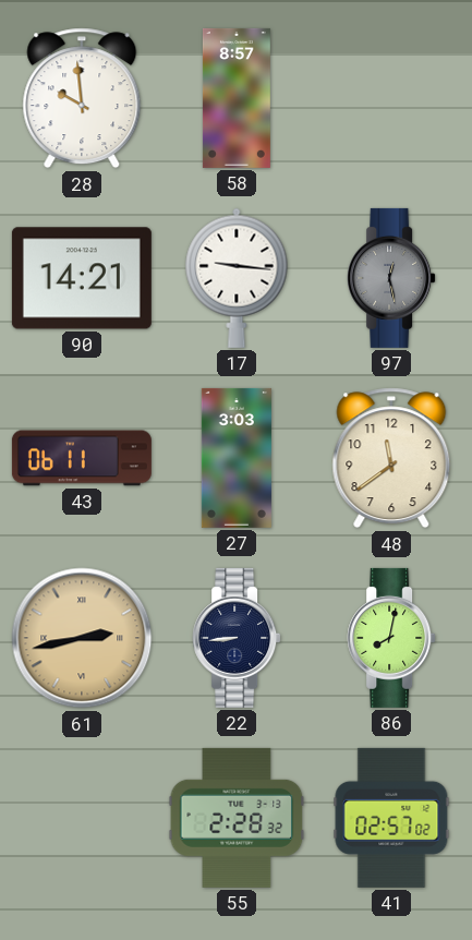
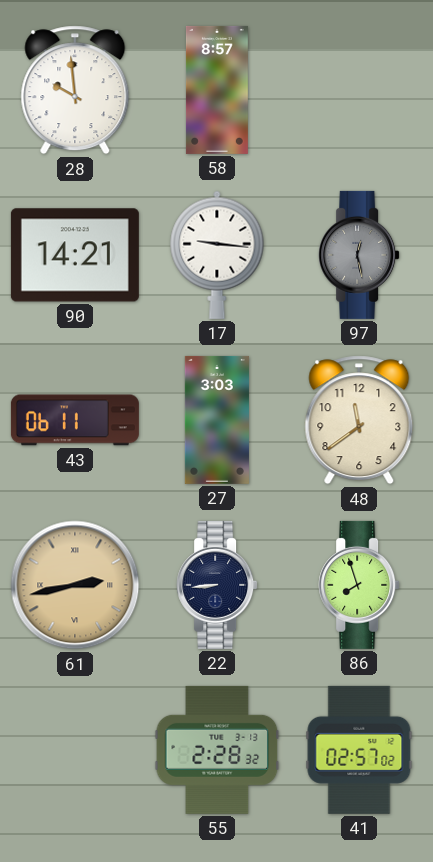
86: 8:02 -> 7:57 (359, 585)
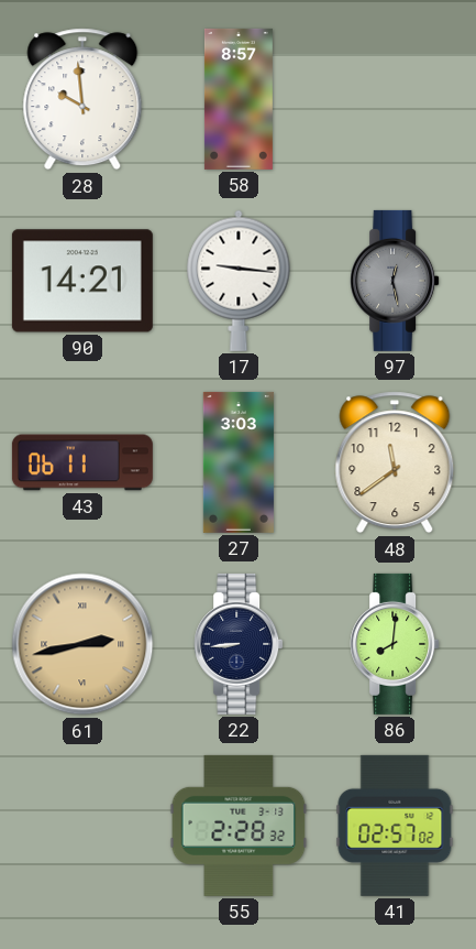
86: 7:57 -> 8:01 (395, 644)
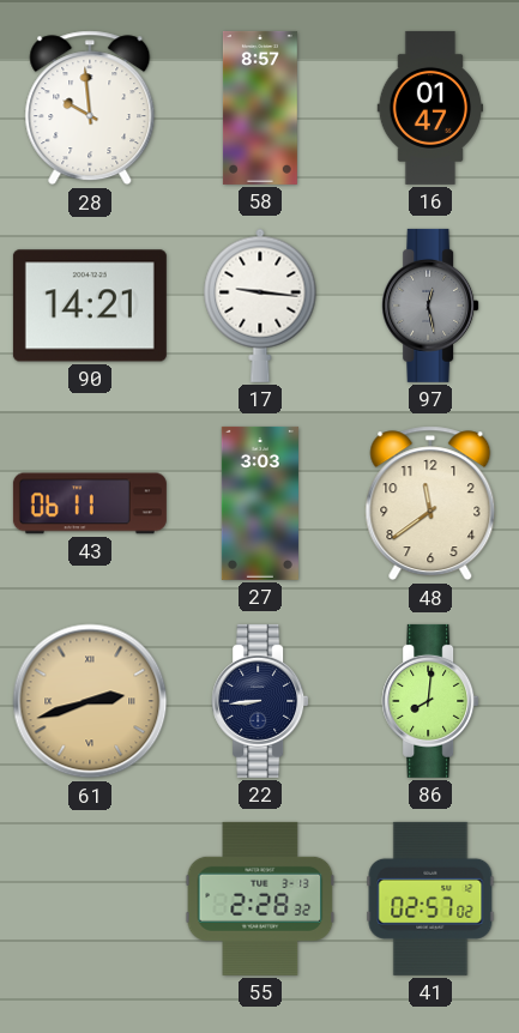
16: none -> 01:47 (429, 108)
61: 2:43 -> 2:42 (90, 701)
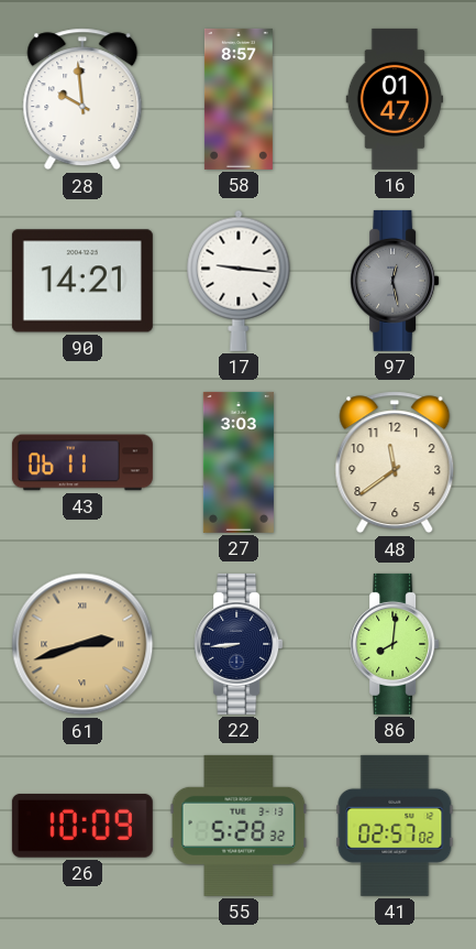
26: none -> 10:09 (82, 826)
55: 2:28 -> 5:28 (239, 826)
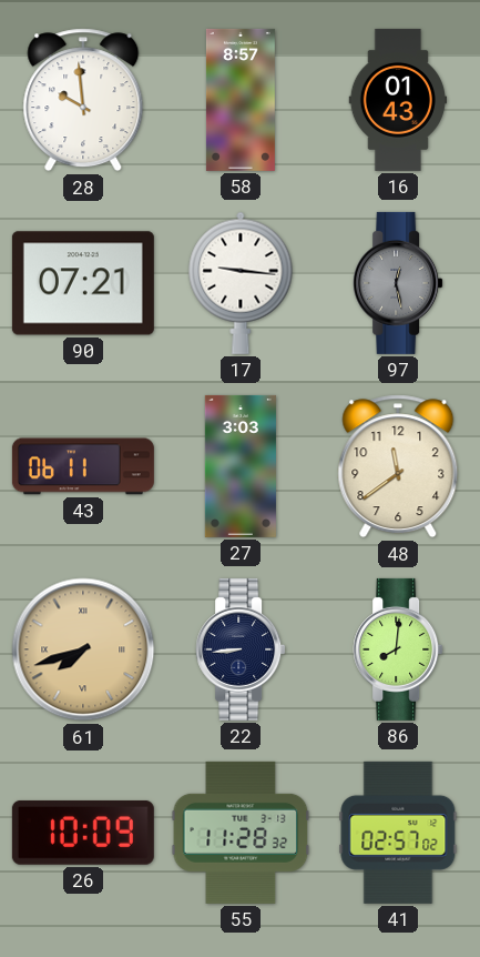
16: 01:47 -> 01:43 (397, 100)
90: 14:21 -> 07:21 (83, 283)
61: 2:42 -> 7:42 (83, 649)
55: 5:28 -> 11:28 (241, 833)
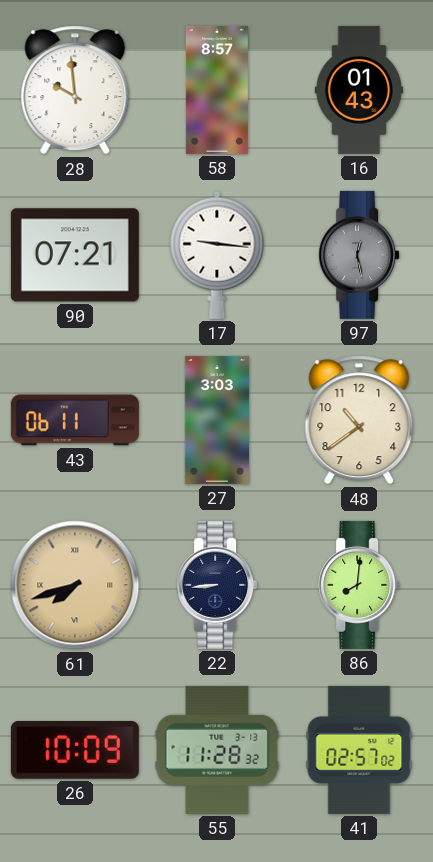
48: 11:39 -> 10:39 (359, 420)
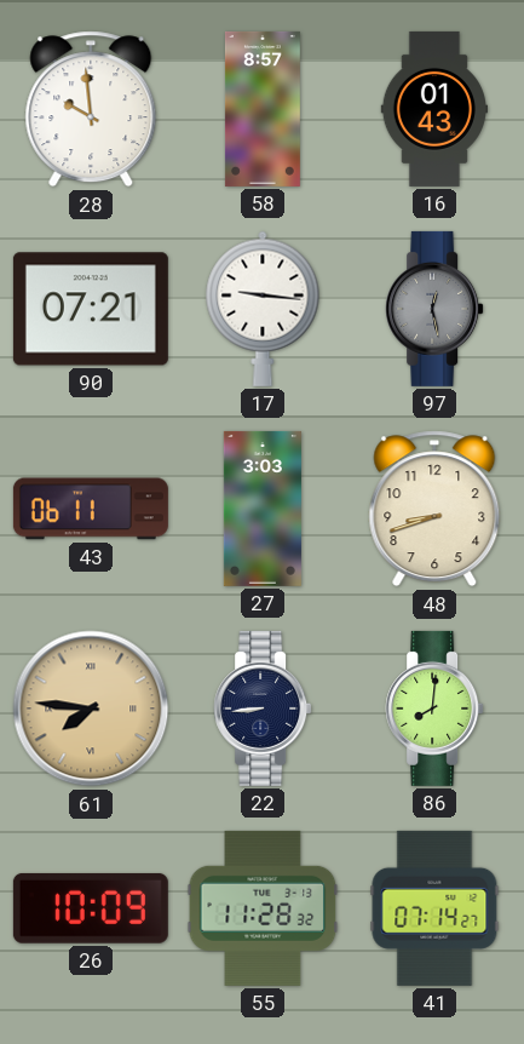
48: 10:39 -> 8:42 (434, 509)
61: 7:42 -> 7:46 (91, 709)
41: 02:57 -> 07:14 (434, 908)
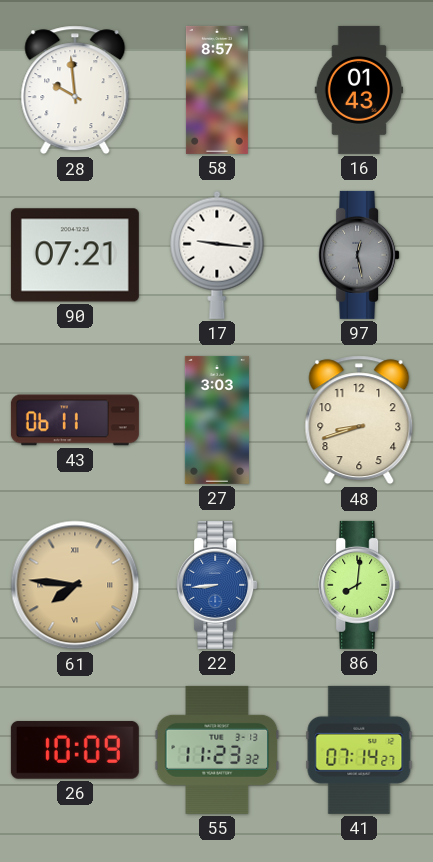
22 dial: navy -> blue (217, 585)
55: 11:28 -> 11:23 (217, 750)
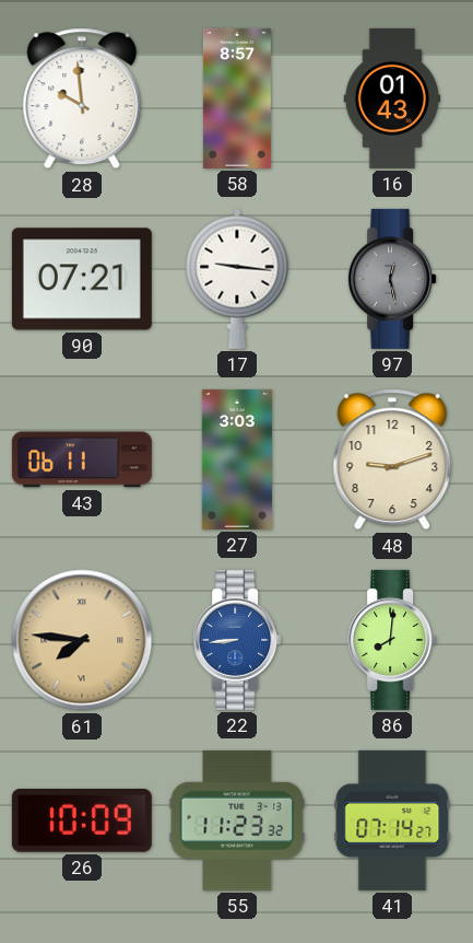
48: 8:42 -> 9:12 (392, 459)
